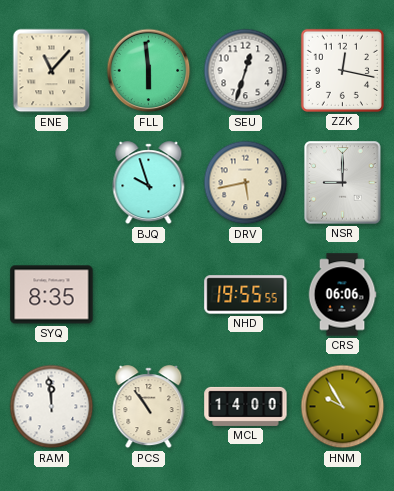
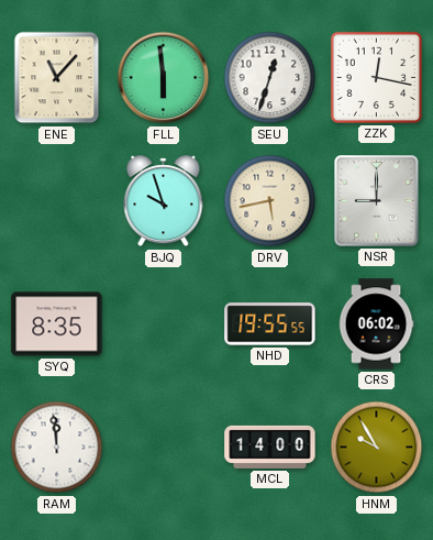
CRS: 06:06 -> 06:02 (376, 324)
PCS: 10:54 -> none (149, 407)
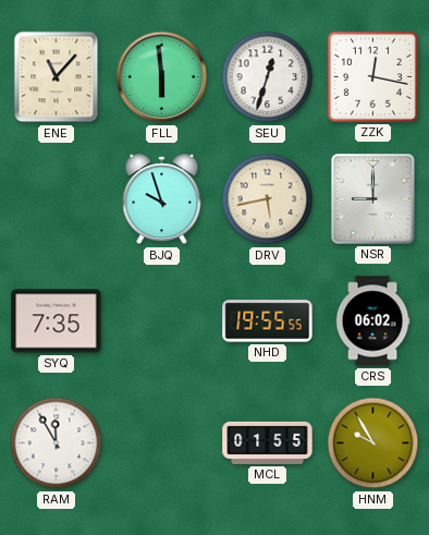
SYQ: 8:35 -> 7:35 (57, 321)
RAM: 11:59 -> 11:55 (57, 443)
MCL: 14:00 -> 01:55 (268, 442)
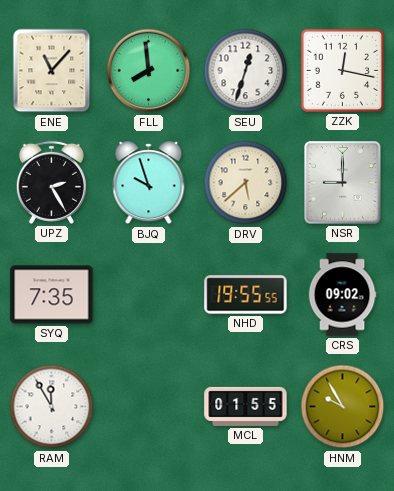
FLL: 5:59 -> 7:59 (149, 71)
UPZ: none -> 2:25 (51, 182)
DRV: 5:43 -> 5:38 (246, 183)
CRS: 06:02 -> 09:02 (342, 295)
